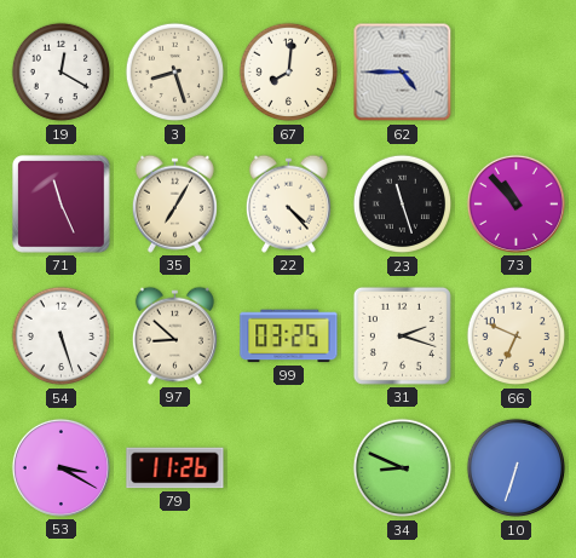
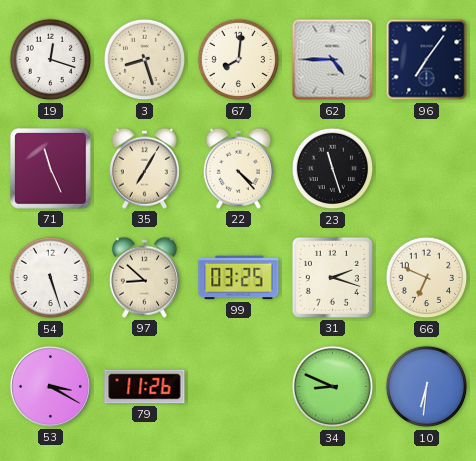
19: 12:20 -> 12:18 (51, 60)
96: none -> 7:06 (427, 60)
73: 10:53 -> none (515, 203)
10: 6:33 -> 6:31 (427, 387)
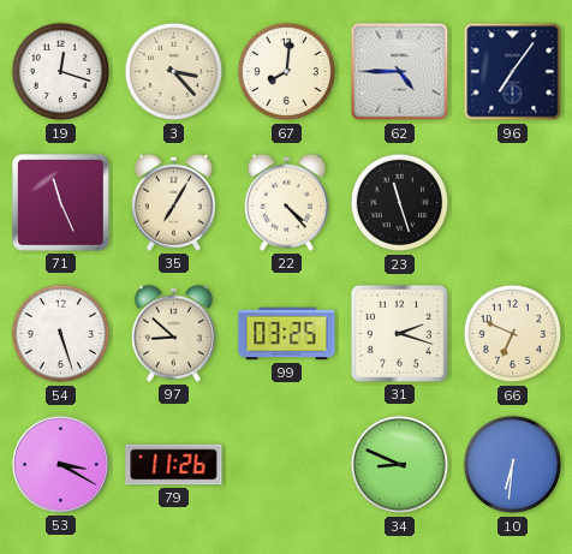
3: 8:27 -> 3:23 (174, 72)
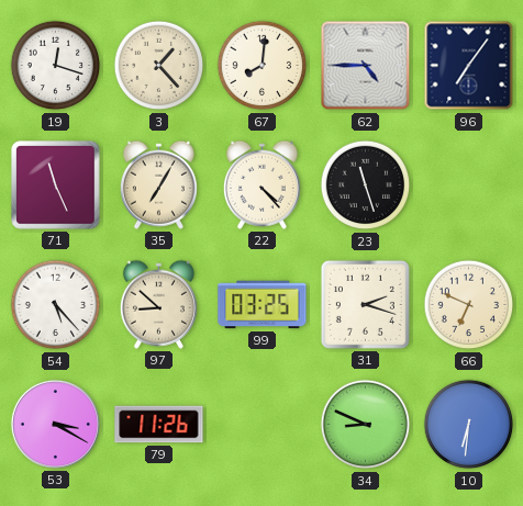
3: 3:23 -> 1:23 (159, 66)
54: 5:27 -> 5:23 (56, 305)
